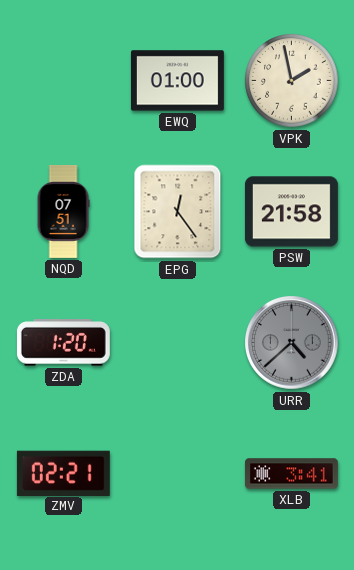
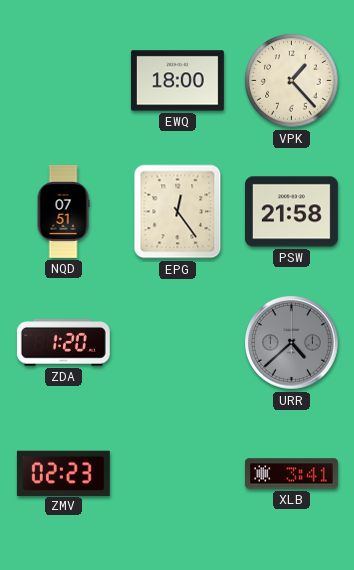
EWQ: 01:00 -> 18:00 (177, 81)
VPK: 1:58 -> 1:23 (292, 81)
ZMV: 02:21 -> 02:23 (63, 473)
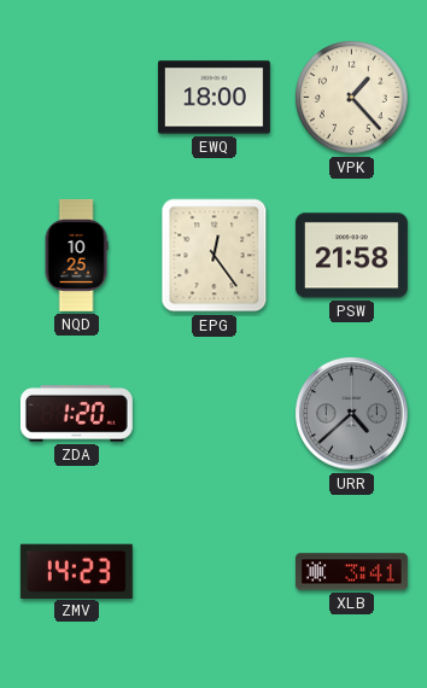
NQD: 07:51 -> 10:25 (76, 256)
ZMV: 02:23 -> 14:23 (76, 571)
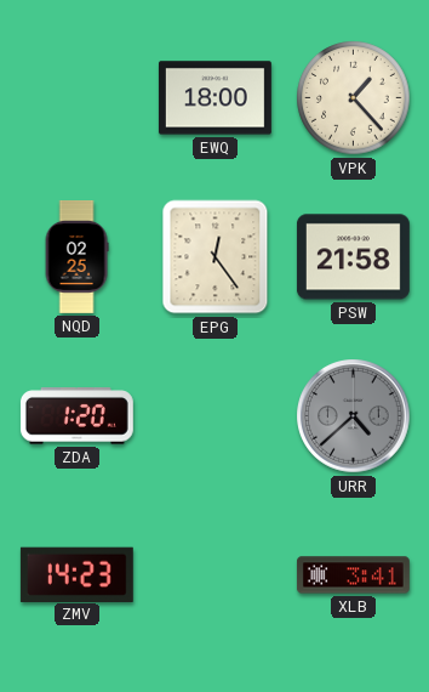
NQD: 10:25 -> 02:25 (76, 257)
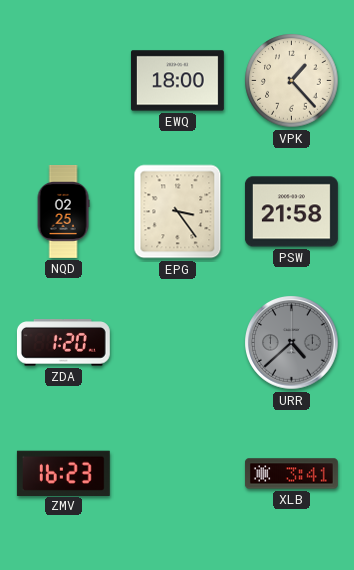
EPG: 12:24 -> 3:24 (178, 212)
ZMV: 14:23 -> 16:23 (63, 473)
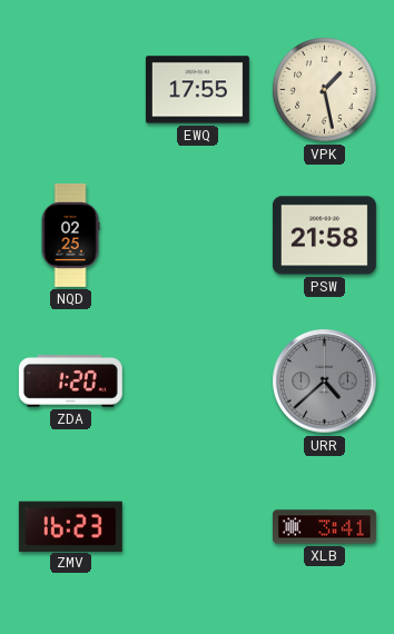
EWQ: 18:00 -> 17:55 (197, 90)
VPK: 1:23 -> 1:28 (325, 90)
EPG: 3:24 -> none (178, 212)
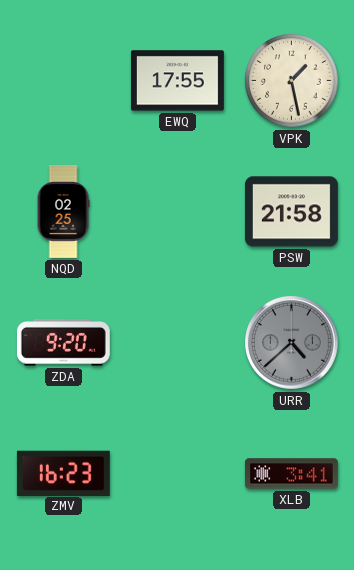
ZDA: 1:20 -> 9:20 (63, 343)
